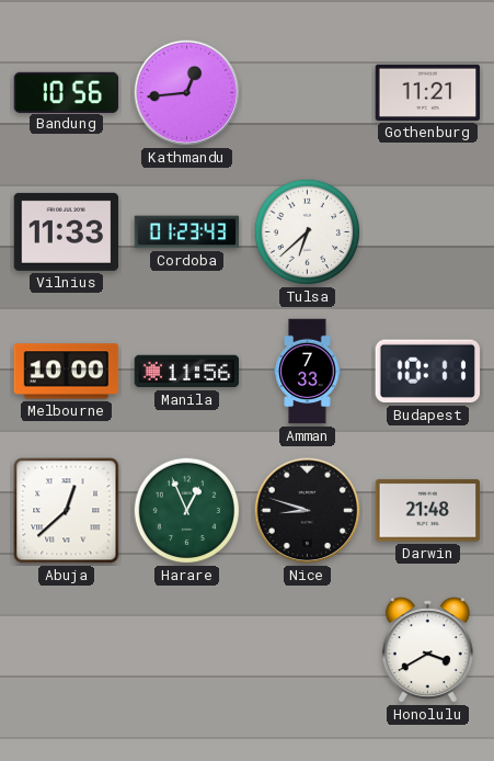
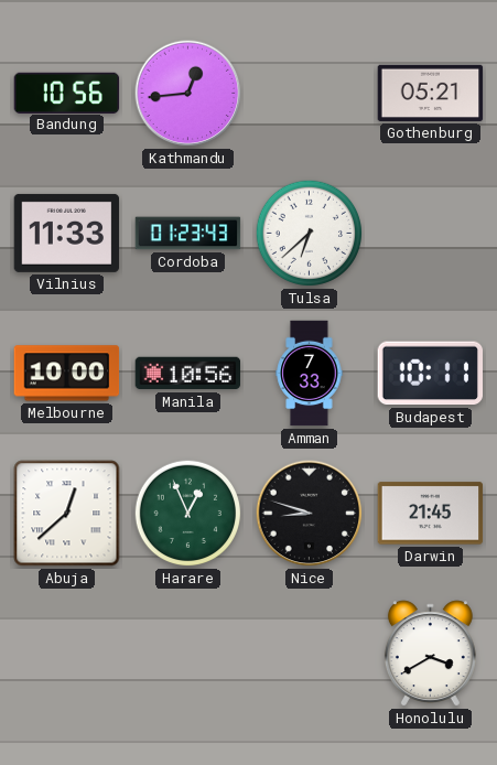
Gothenburg: 11:21 -> 05:21 (431, 93)
Manila: 11:56 -> 10:56 (188, 374)
Darwin: 21:48 -> 21:45 (431, 514)
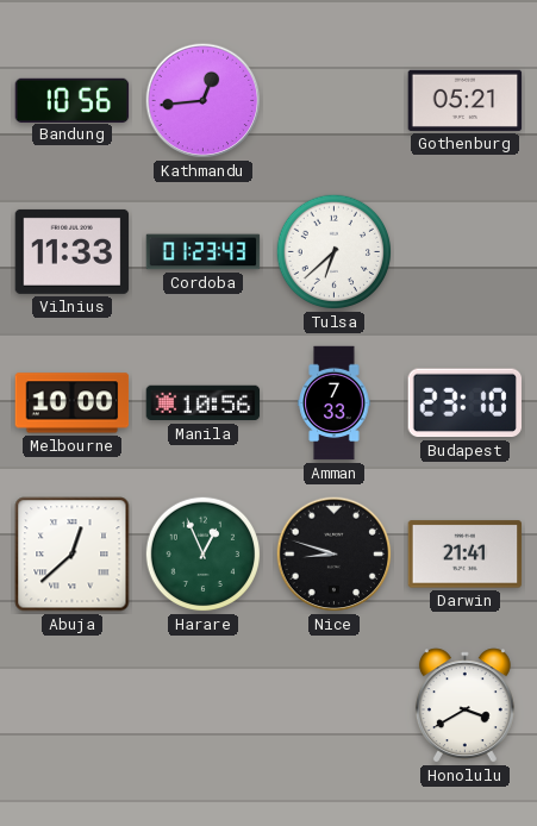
Budapest: 10:11 -> 23:10 (464, 403)
Darwin: 21:45 -> 21:41 (466, 555)
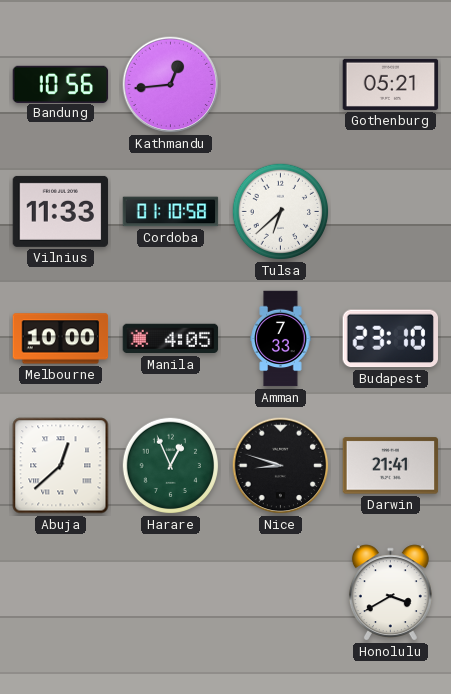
Cordoba: 01:23 -> 01:10 (171, 212)
Manila: 10:56 -> 4:05 (171, 339)
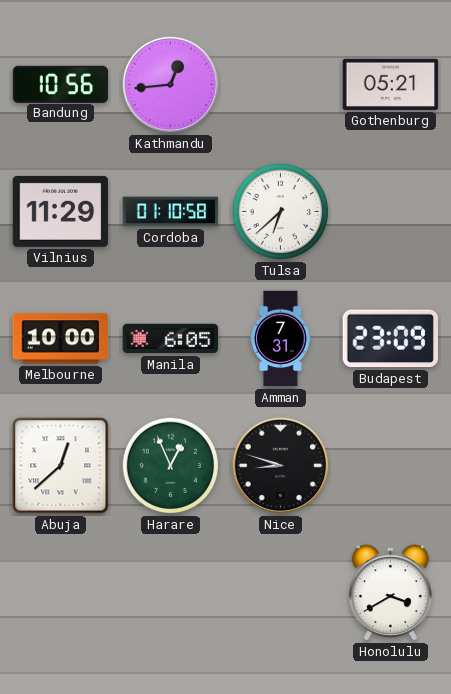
Vilnius: 11:33 -> 11:29 (61, 211)
Manila: 4:05 -> 6:05 (171, 339)
Amman: 7:33 -> 7:31 (281, 339)
Budapest: 23:10 -> 23:09 (390, 339)
Darwin: 21:41 -> none (391, 466)
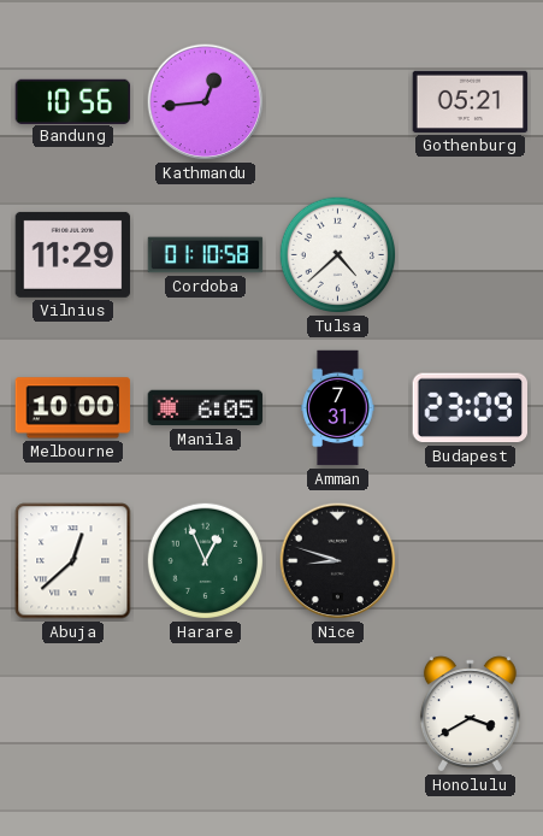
Tulsa: 6:38 -> 4:38 (338, 255)
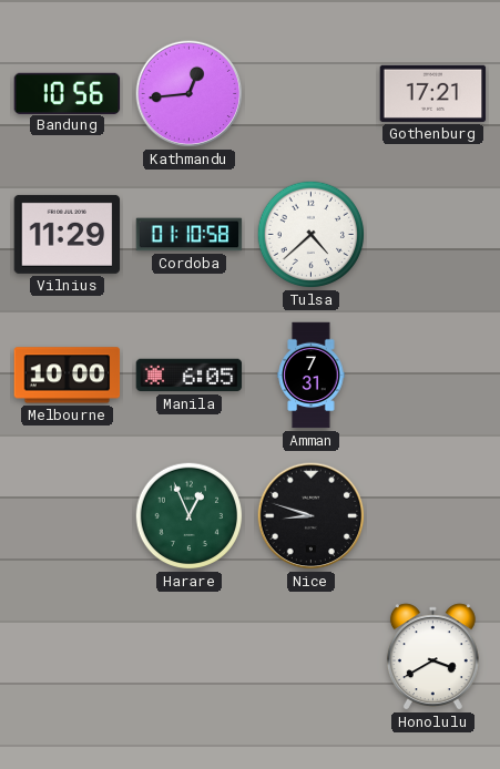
Gothenburg: 05:21 -> 17:21 (433, 93)
Budapest: 23:09 -> none (470, 408)
Abuja: 12:38 -> none (73, 561)
